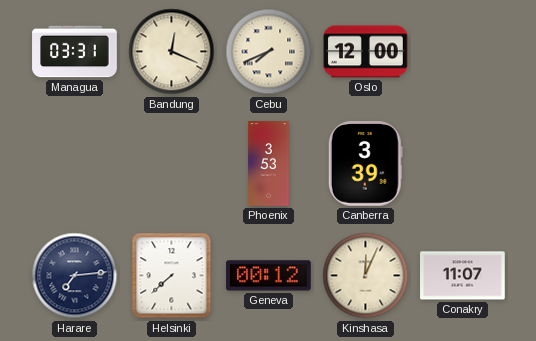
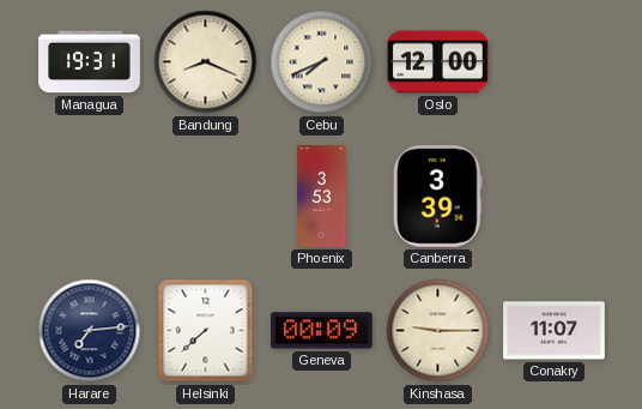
Managua: 03:31 -> 19:31 (90, 62)
Bandung: 12:19 -> 8:19 (206, 62)
Geneva: 00:12 -> 00:09 (322, 331)
Kinshasa: 12:04 -> 9:15 (438, 331)
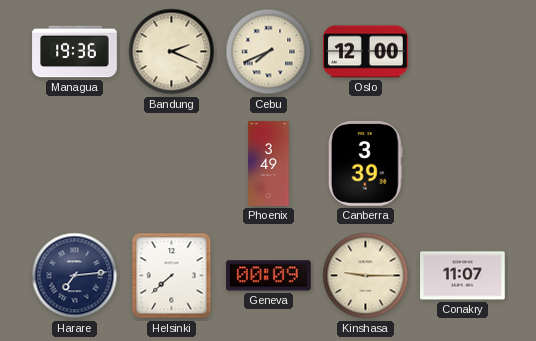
Managua: 19:31 -> 19:36 (75, 52)
Bandung: 8:19 -> 2:19 (172, 52)
Phoenix: 3:53 -> 3:49 (269, 164)
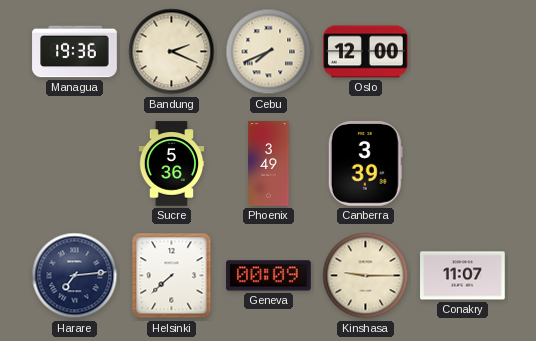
Sucre: none -> 5:36 (172, 164)
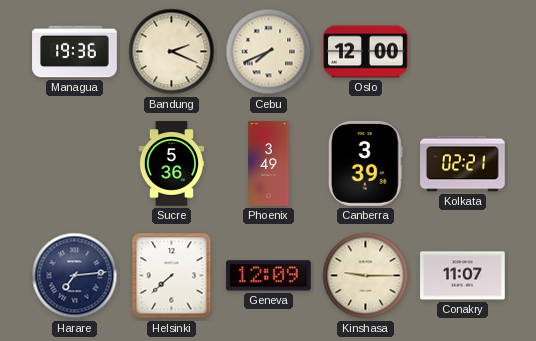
Kolkata: none -> 02:21 (463, 164)
Geneva: 00:09 -> 12:09 (269, 276)
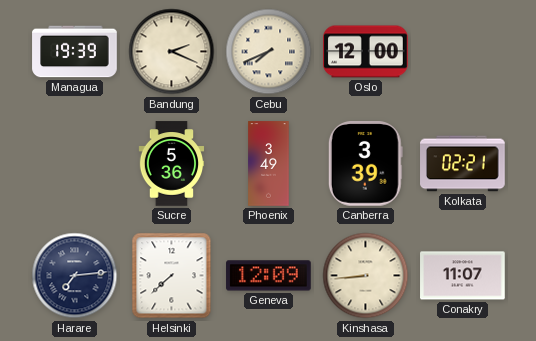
Managua: 19:36 -> 19:39 (75, 52)
Kinshasa: 9:15 -> 8:44 (366, 276)
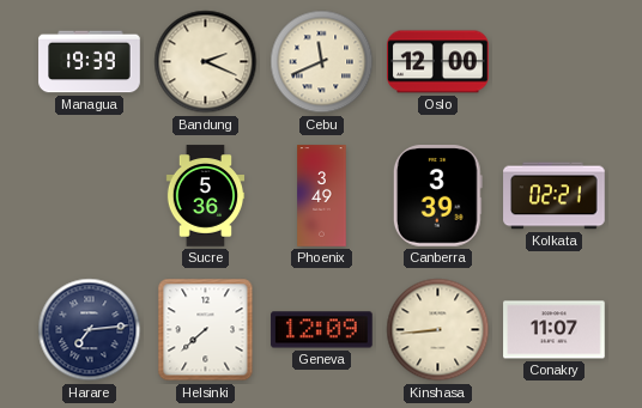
Cebu: 7:41 -> 11:41 (322, 62)
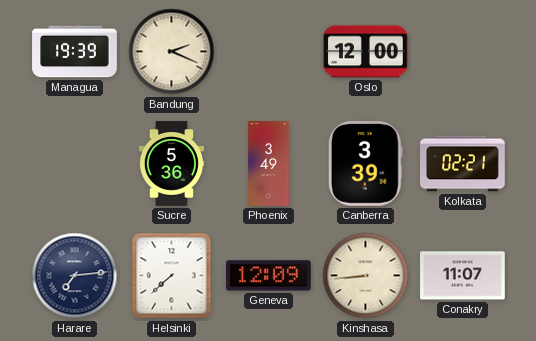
Cebu: 11:41 -> none (322, 62)
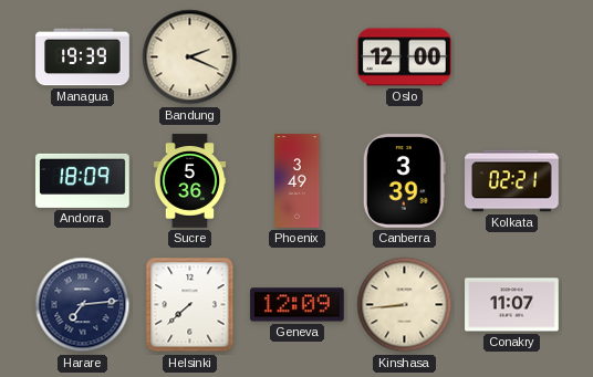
Andorra: none -> 18:09 (83, 180)
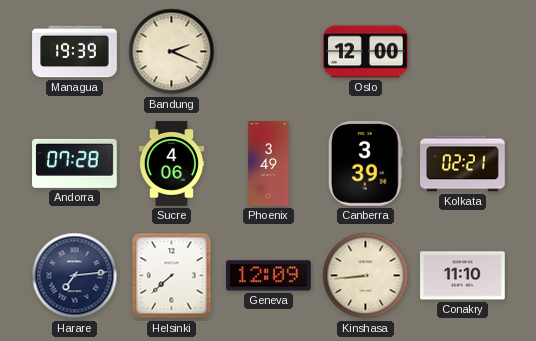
Andorra: 18:09 -> 07:28 (75, 163)
Sucre: 5:36 -> 4:06 (172, 164)
Conakry: 11:07 -> 11:10 (463, 276)
